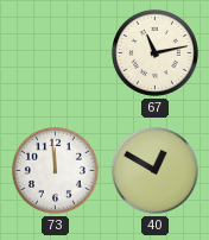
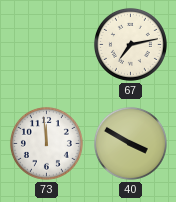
67: 11:13 -> 7:13 (130, 44)
40: 12:50 -> 3:50 (130, 143)
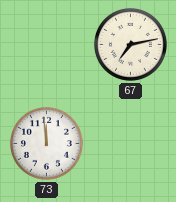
40: 3:50 -> none (130, 143)
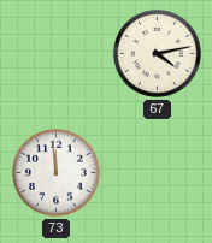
67: 7:13 -> 4:13 (157, 53)
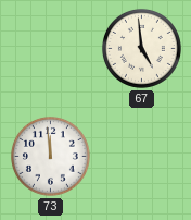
67: 4:13 -> 4:59 (141, 48)
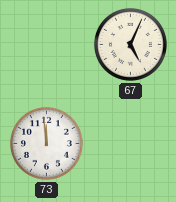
67: 4:59 -> 5:04 (130, 44)
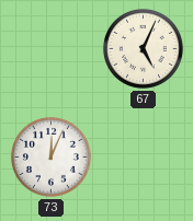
73: 11:59 -> 12:04 (50, 156)
